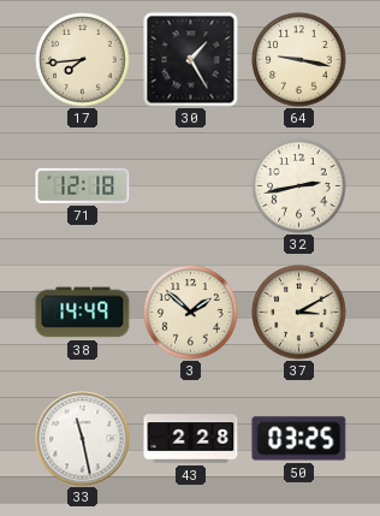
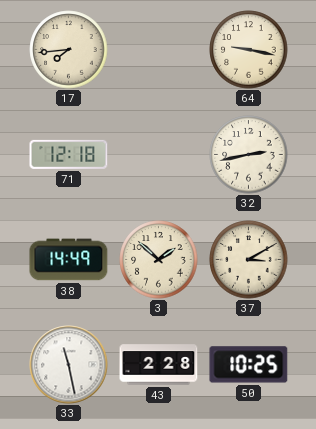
30: 1:25 -> none (191, 60)
50: 03:25 -> 10:25 (249, 365)
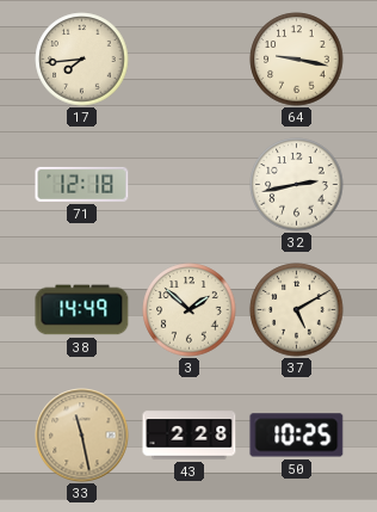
37: 3:10 -> 5:10 (297, 310)
33 dial: white -> champagne (82, 436)
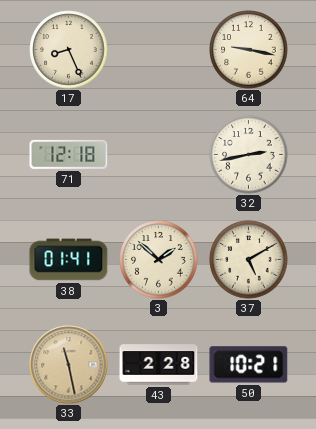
17: 7:44 -> 8:26 (69, 50)
38: 14:49 -> 01:41 (69, 260)
50: 10:25 -> 10:21 (249, 365)
